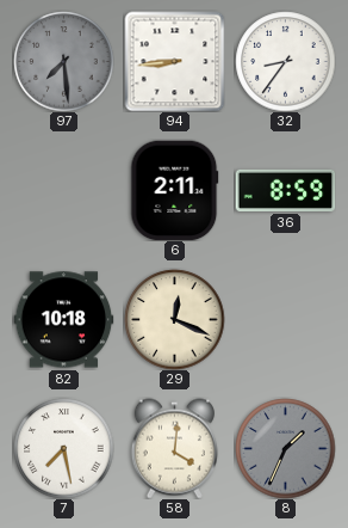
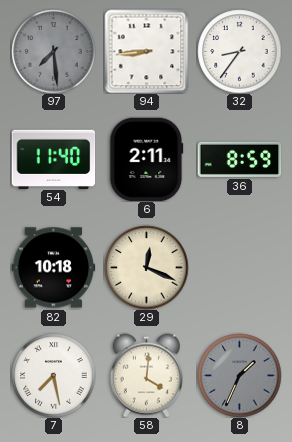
54: none -> 11:40 (53, 159)
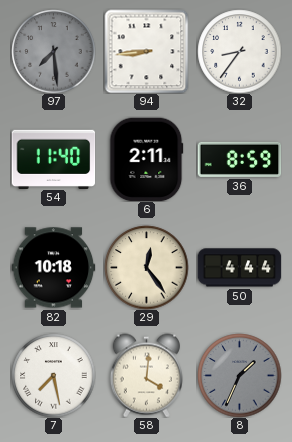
29: 12:19 -> 12:24 (146, 267)
50: none -> 4:44 (239, 268)
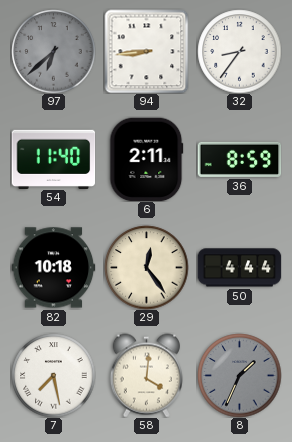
97: 7:29 -> 6:38 (53, 51)
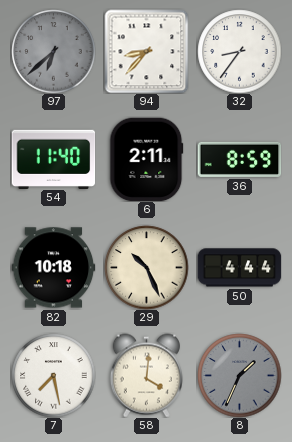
94: 8:44 -> 8:37 (146, 51)
29: 12:24 -> 10:26 (146, 267)
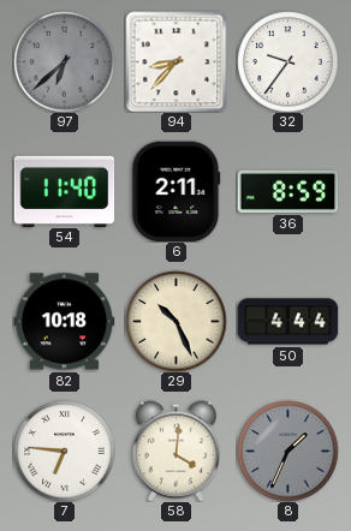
32: 8:36 -> 9:36 (287, 61)
7: 7:28 -> 6:46 (64, 451)
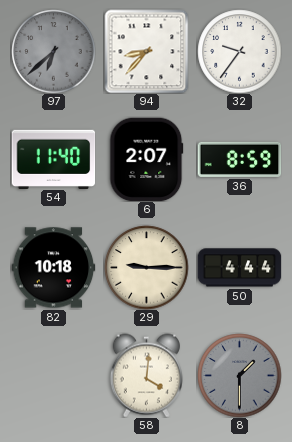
6: 2:11 -> 2:07 (147, 159)
29: 10:26 -> 9:15 (146, 267)
7: 6:46 -> none (64, 451)
8: 1:34 -> 1:30 (239, 375)
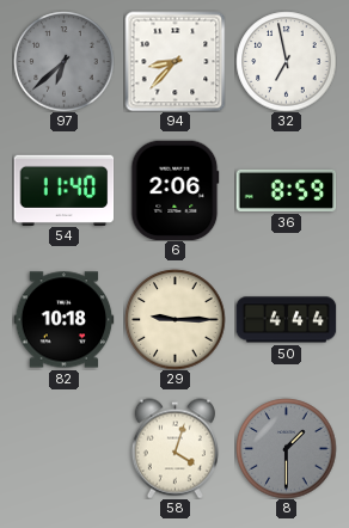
32: 9:36 -> 6:58 (286, 61)
6: 2:07 -> 2:06 (176, 190)
58: 4:01 -> 4:03 (174, 448)
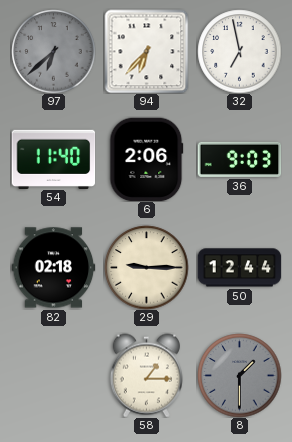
94: 8:37 -> 6:37 (146, 51)
36: 8:59 -> 9:03 (239, 159)
82: 10:18 -> 02:18 (53, 268)
50: 4:44 -> 12:44 (239, 268)
58: 4:03 -> 1:15 (146, 375)
